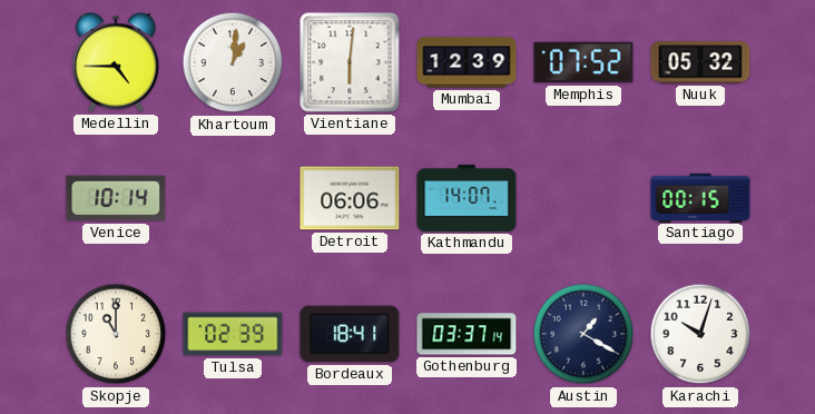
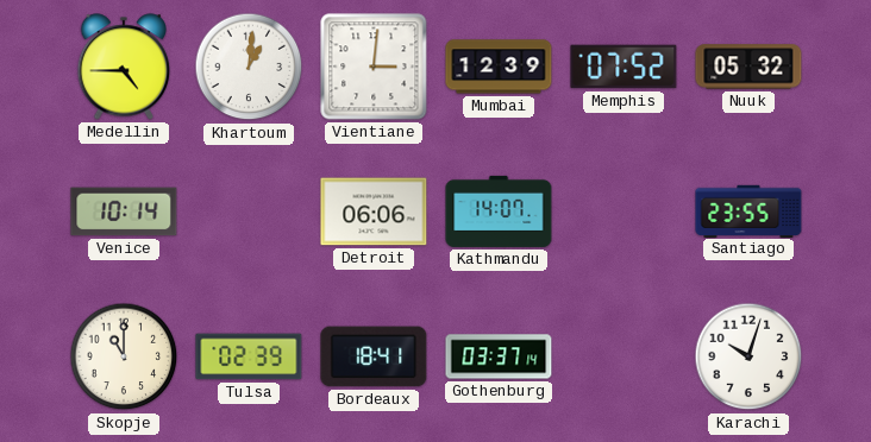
Vientiane: 6:01 -> 3:01 (374, 67)
Santiago: 00:15 -> 23:55 (748, 210)
Austin: 1:20 -> none (583, 334)
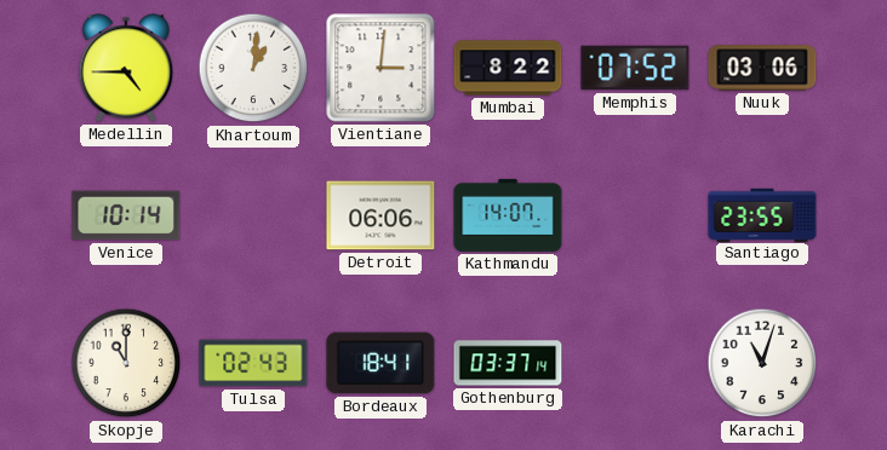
Mumbai: 12:39 -> 8:22 (508, 68)
Nuuk: 05:32 -> 03:06 (762, 68)
Tulsa: 02:39 -> 02:43 (253, 363)
Karachi: 10:03 -> 11:03 (762, 363)
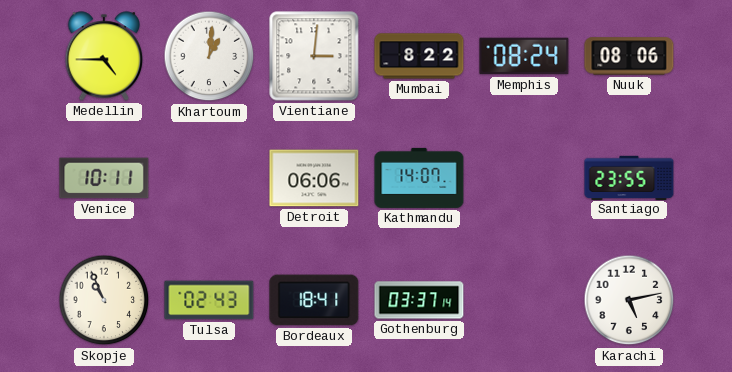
Memphis: 07:52 -> 08:24 (524, 56)
Nuuk: 03:06 -> 08:06 (629, 56)
Venice: 10:14 -> 10:11 (104, 178)
Skopje: 11:00 -> 10:56 (104, 300)
Karachi: 11:03 -> 5:13 (629, 300)
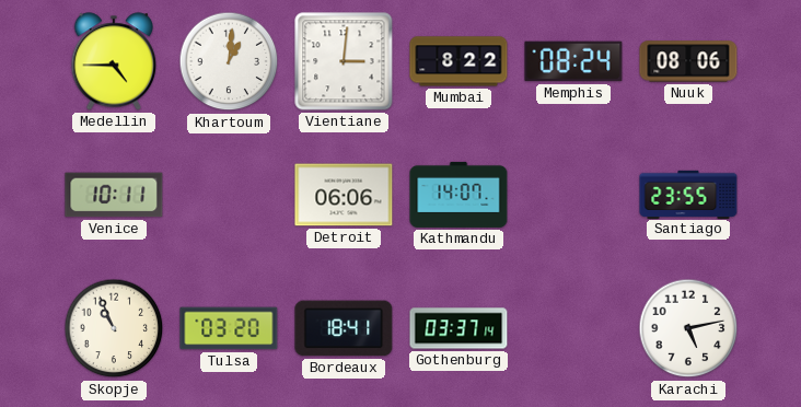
Tulsa: 02:43 -> 03:20 (229, 328)
